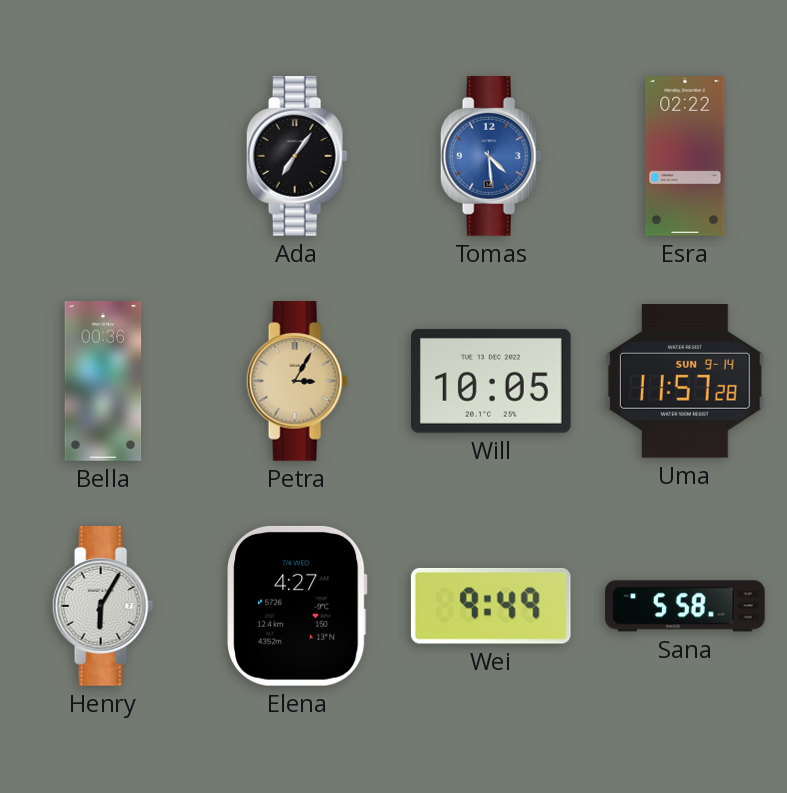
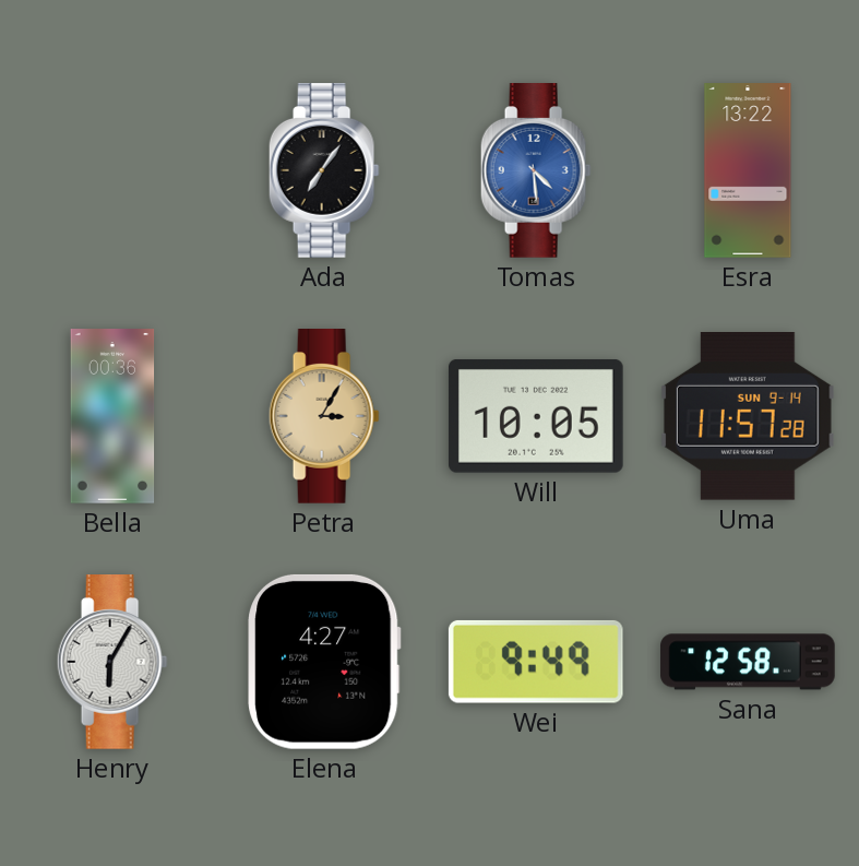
Esra: 02:22 -> 13:22 (748, 170)
Sana: 5:58 -> 12:58 (748, 662)
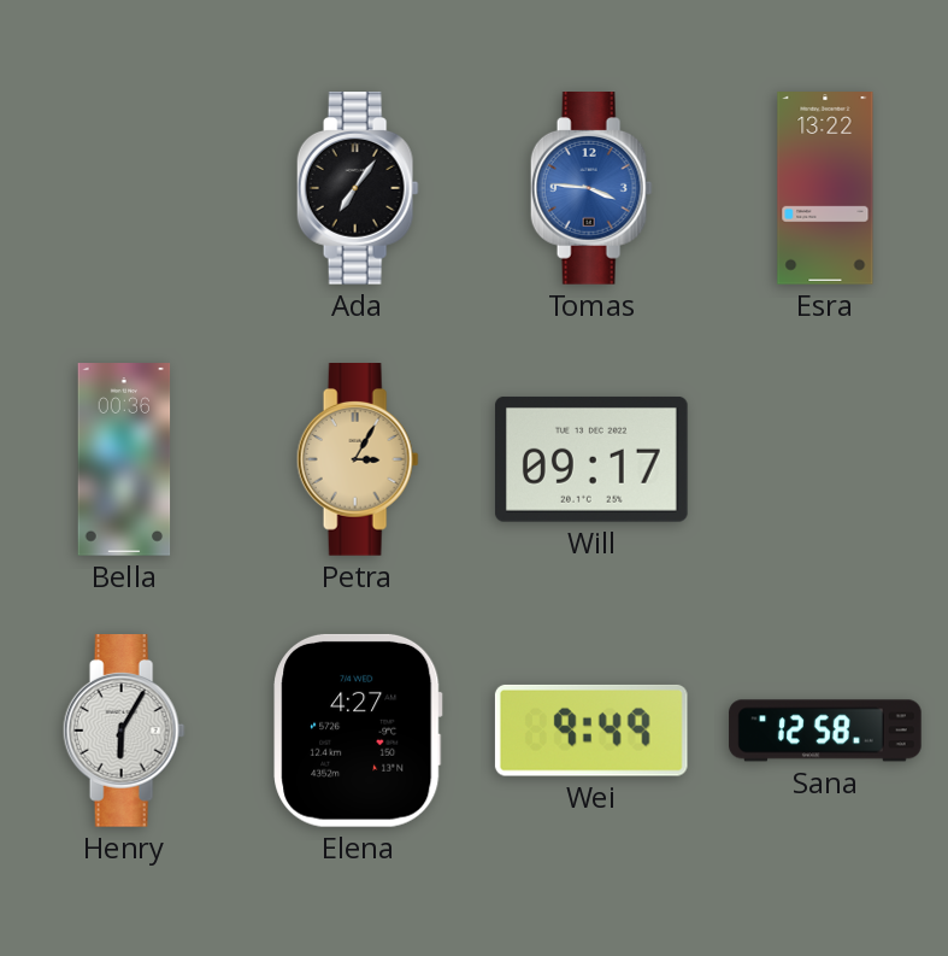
Tomas: 4:29 -> 3:46 (591, 189)
Will: 10:05 -> 09:17 (591, 459)
Uma: 11:57 -> none (748, 417)
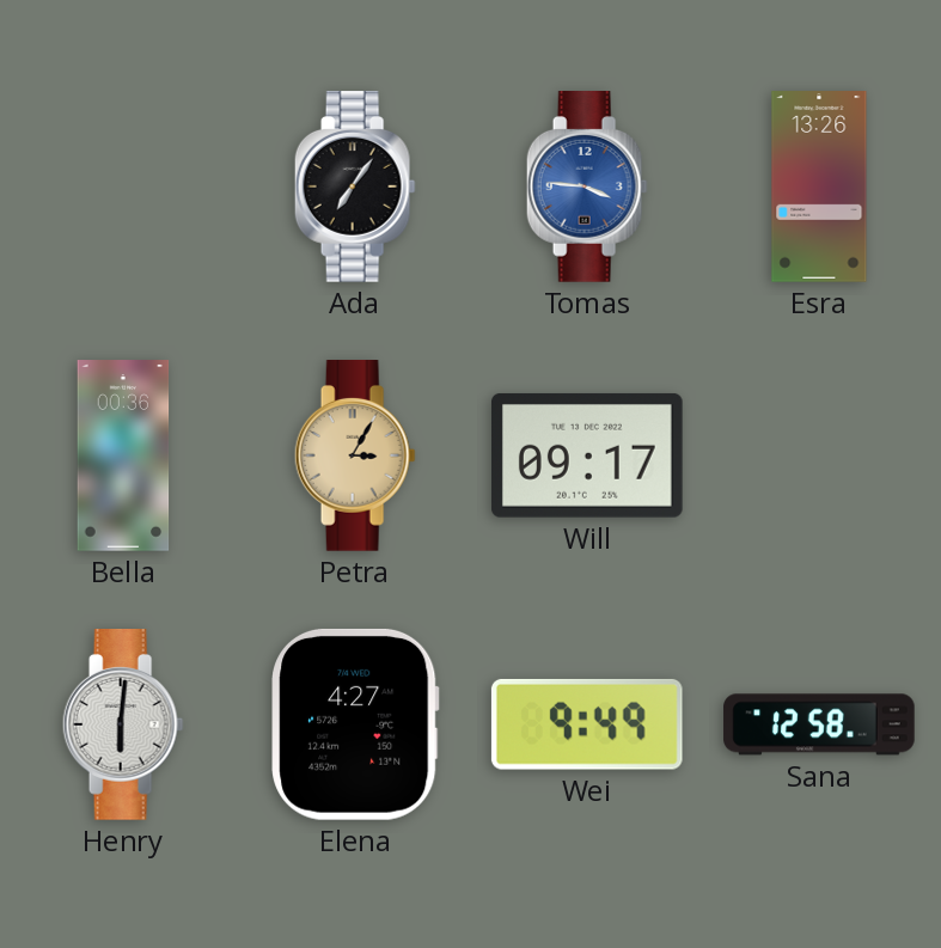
Esra: 13:22 -> 13:26 (819, 186)
Henry: 6:05 -> 6:01 (123, 726)
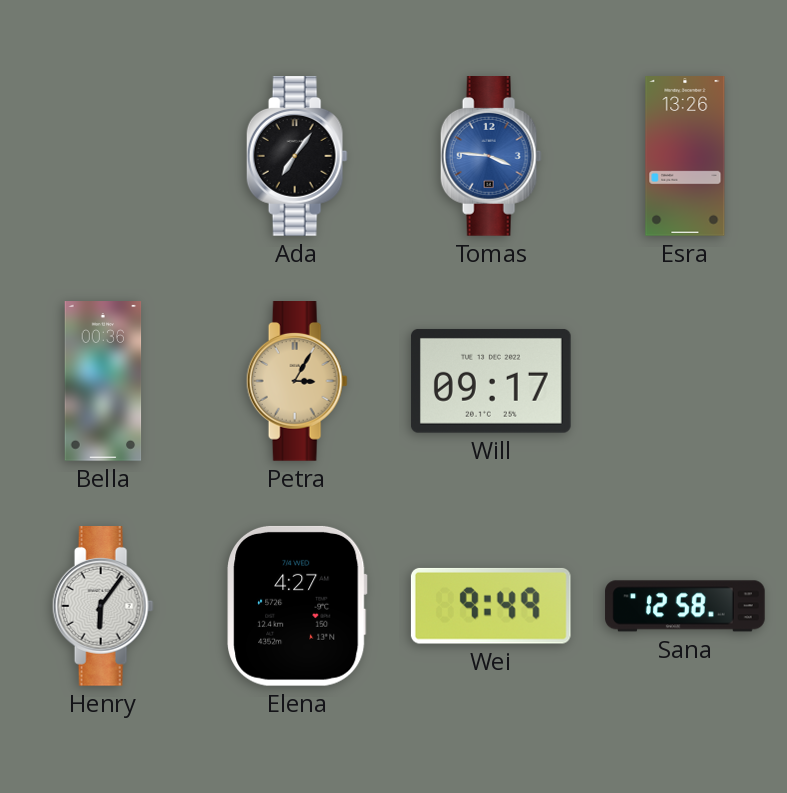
Henry: 6:01 -> 6:06 (103, 607)
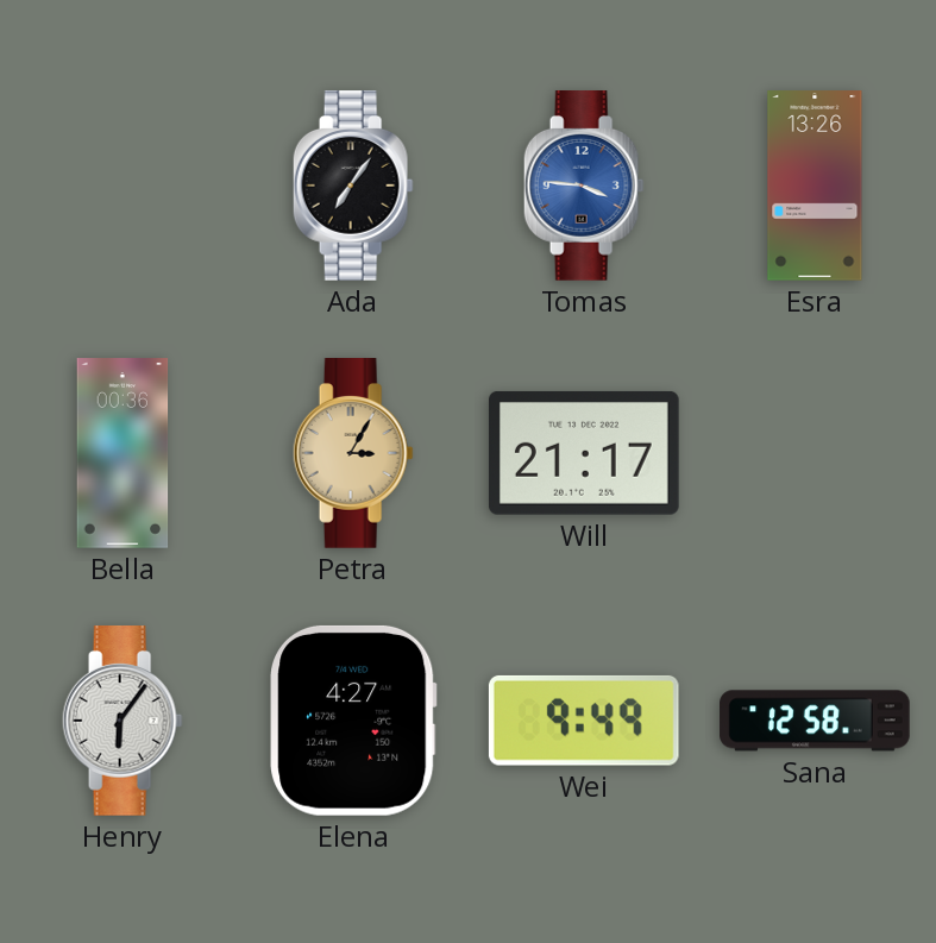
Will: 09:17 -> 21:17 (584, 453)
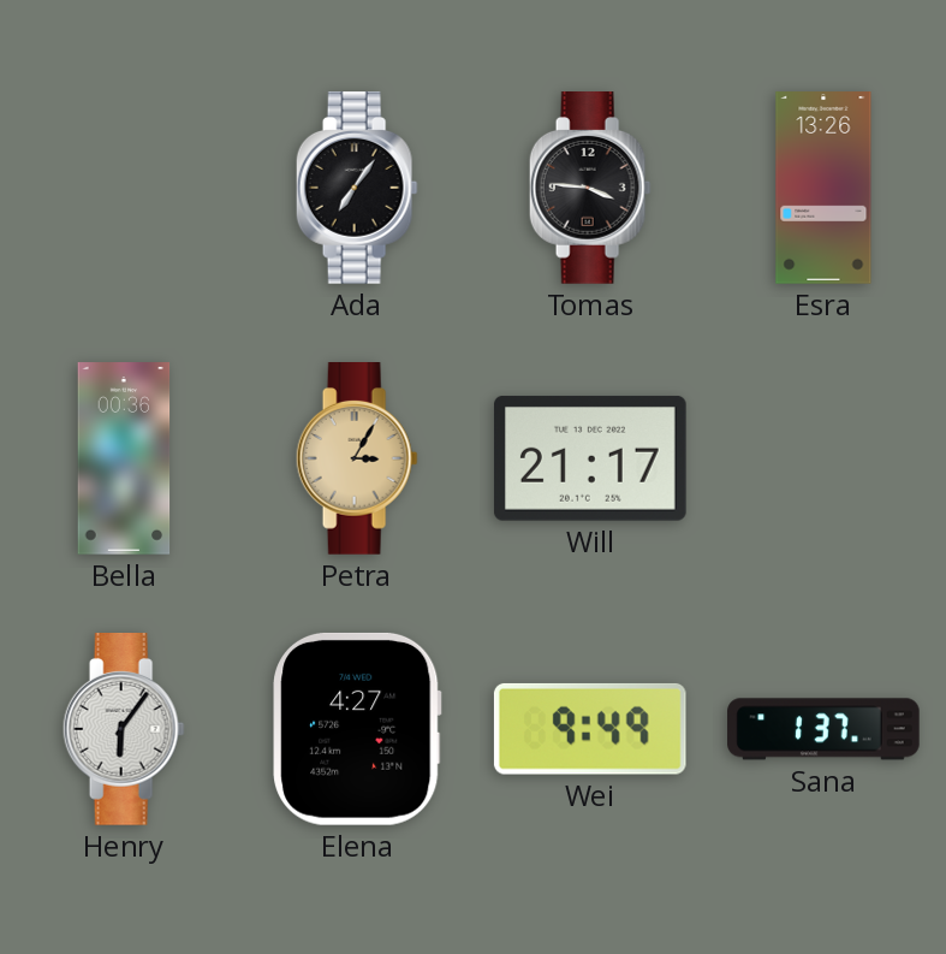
Tomas dial: blue -> black (590, 189)
Sana: 12:58 -> 1:37 (823, 729)
